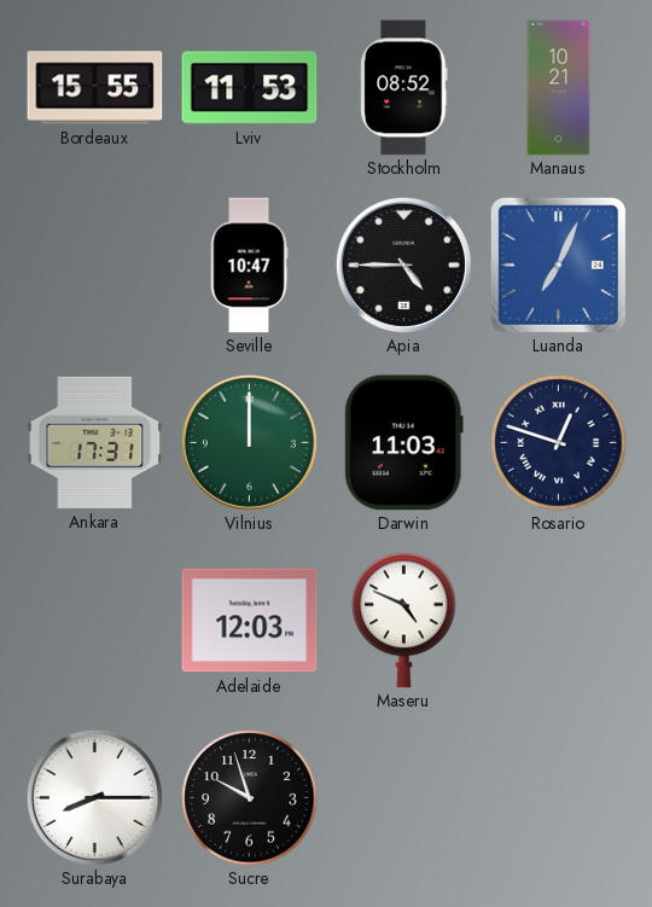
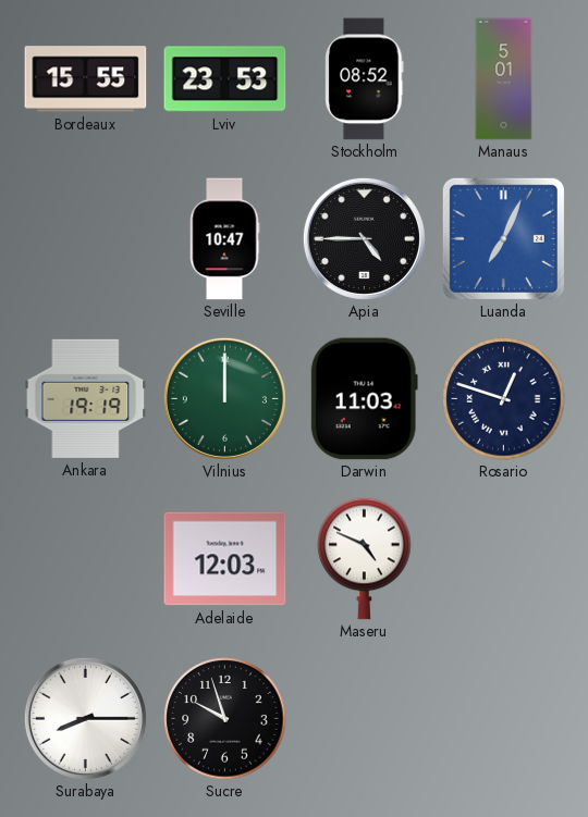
Lviv: 11:53 -> 23:53 (225, 79)
Manaus: 10:21 -> 5:01 (504, 79)
Ankara: 17:31 -> 19:19 (86, 398)
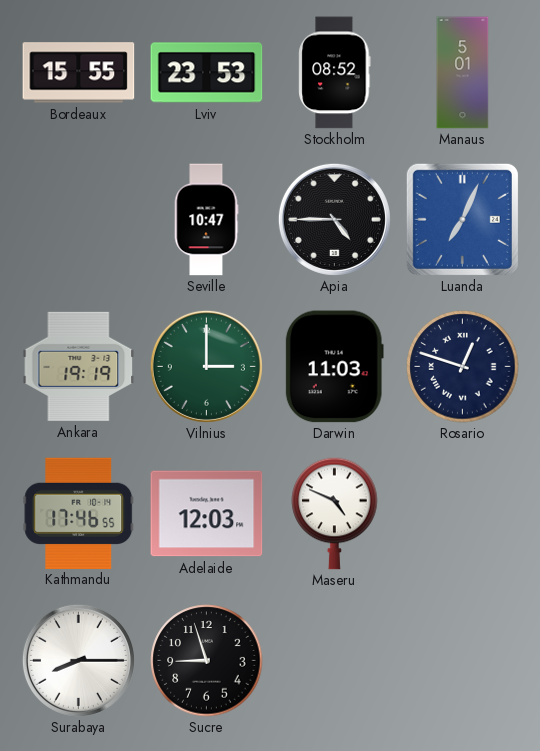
Vilnius: 12:00 -> 3:00 (206, 366)
Kathmandu: none -> 17:46 (79, 513)
Sucre: 9:57 -> 8:57 (207, 661)
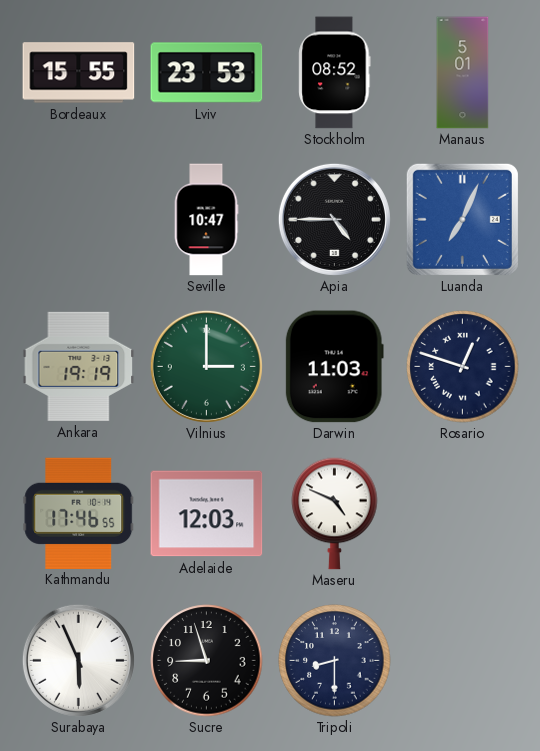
Surabaya: 8:15 -> 5:56 (78, 660)
Tripoli: none -> 8:30 (335, 661)
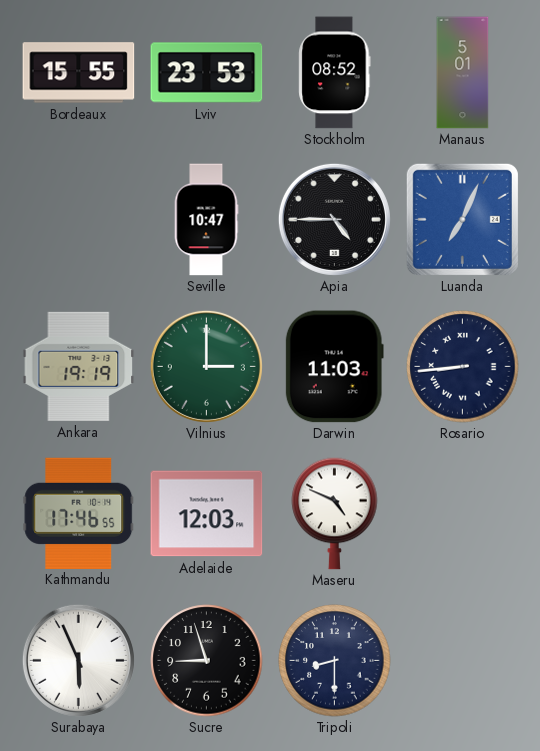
Rosario: 12:48 -> 8:44 (463, 367)
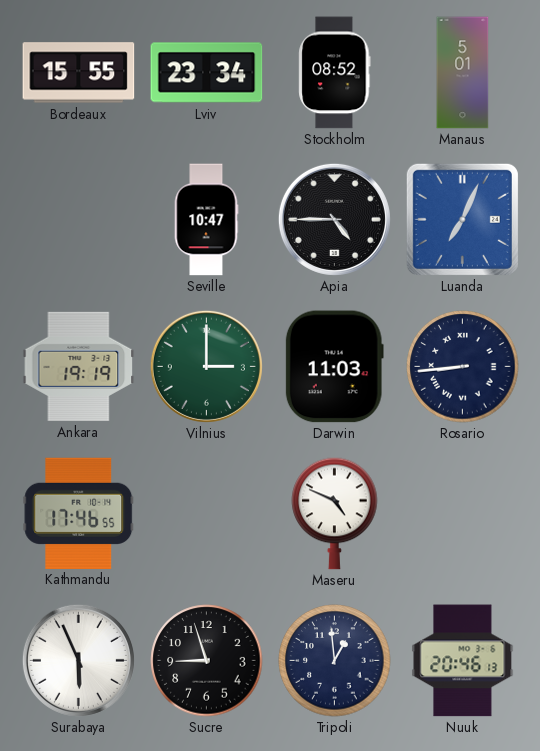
Lviv: 23:53 -> 23:34 (207, 73)
Adelaide: 12:03 -> none (207, 514)
Tripoli: 8:30 -> 12:59 (335, 661)
Nuuk: none -> 20:46 (463, 661)
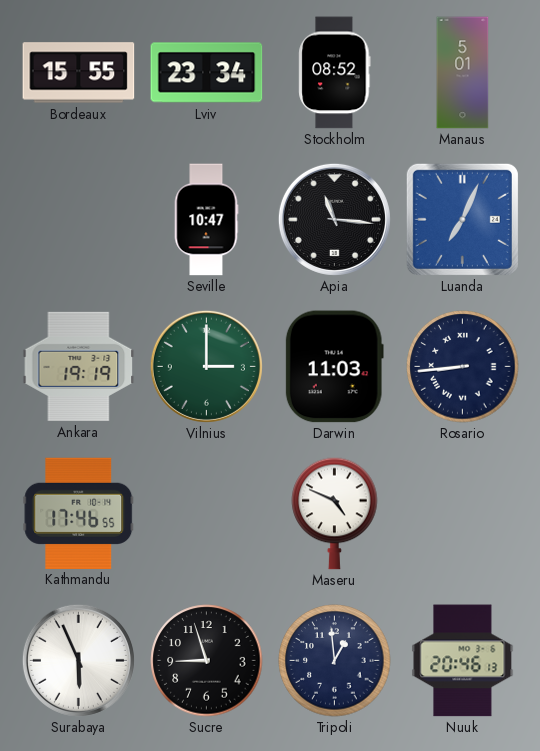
Apia: 4:45 -> 11:16 (334, 219)
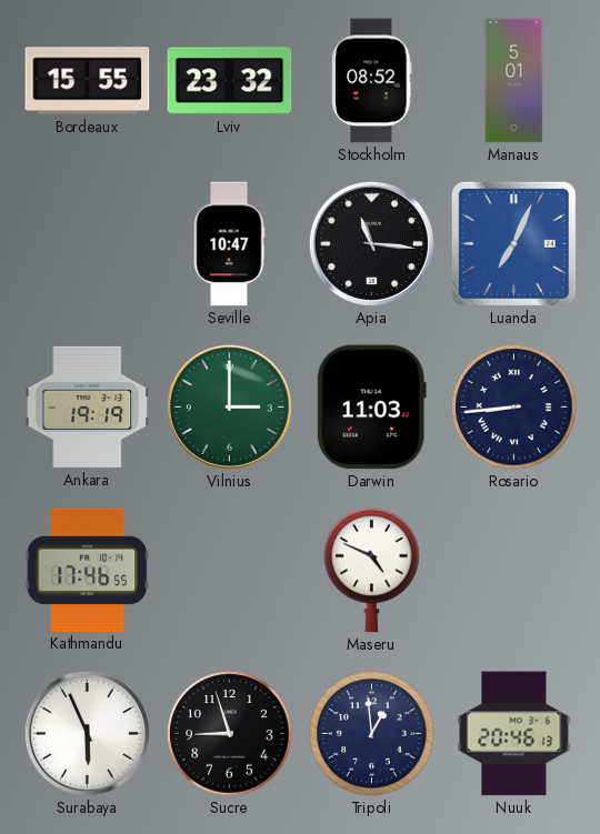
Lviv: 23:34 -> 23:32 (230, 81)
